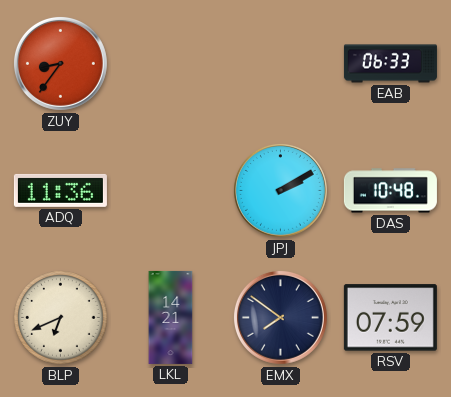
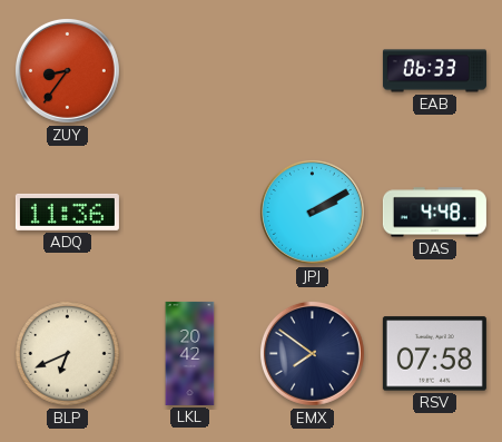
DAS: 10:48 -> 4:48 (434, 213)
LKL: 14:21 -> 20:42 (190, 353)
RSV: 07:59 -> 07:58 (434, 354)
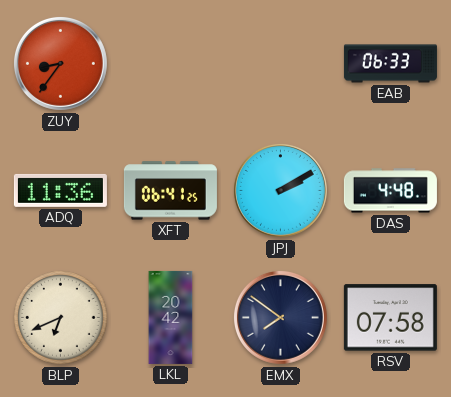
XFT: none -> 06:41 (170, 191)
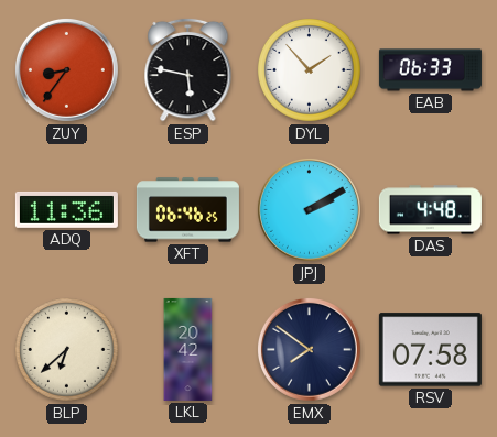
ESP: none -> 5:47 (188, 69)
DYL: none -> 1:53 (310, 70)
XFT: 06:41 -> 06:46 (187, 210)
BLP: 6:41 -> 6:38 (67, 350)
